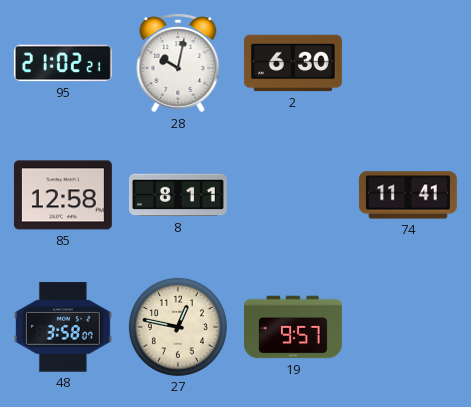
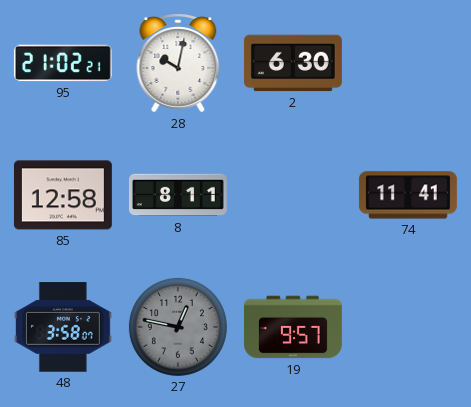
27 dial: cream -> grey (178, 327)
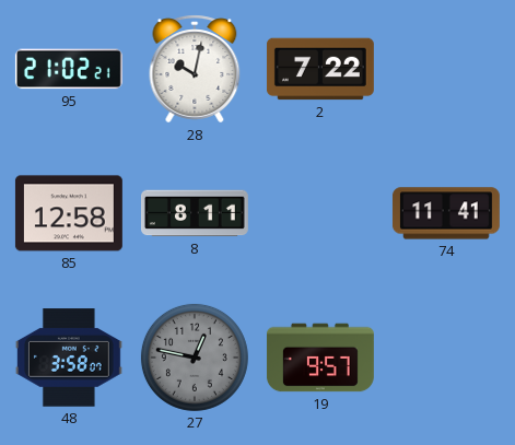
2: 6:30 -> 7:22 (320, 69)
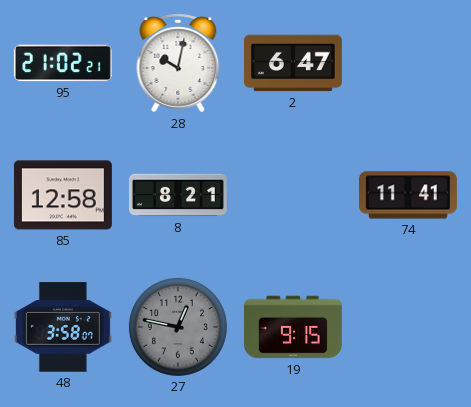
2: 7:22 -> 6:47 (293, 63)
8: 8:11 -> 8:21 (178, 195)
19: 9:57 -> 9:15 (293, 327)
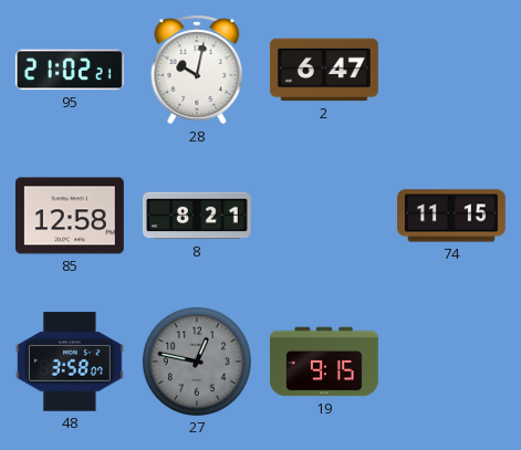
74: 11:41 -> 11:15 (451, 216)
